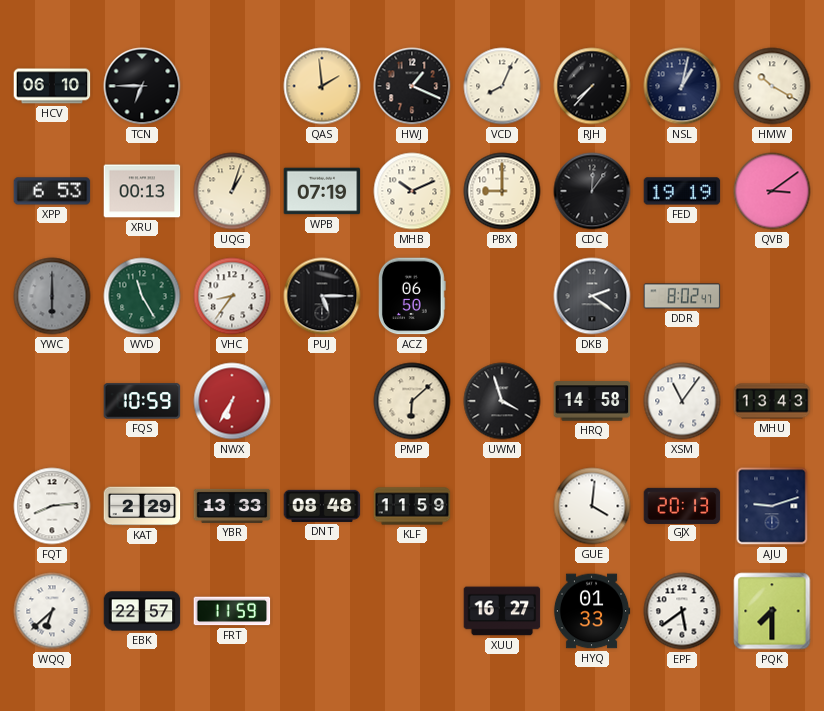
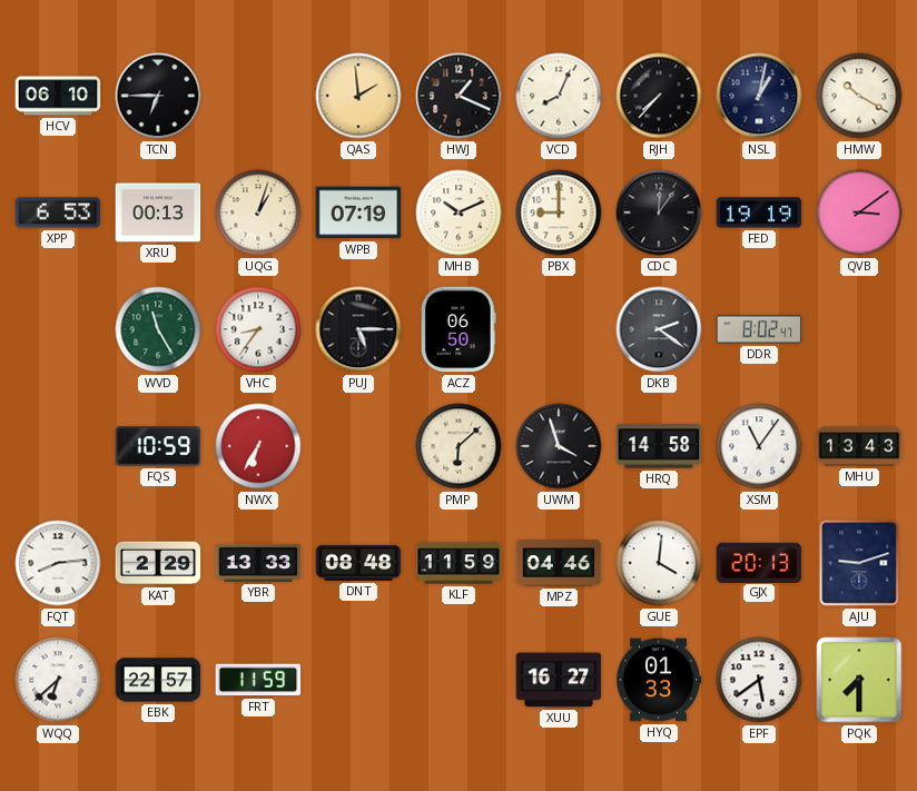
YWC: 6:00 -> none (52, 296)
MPZ: none -> 04:46 (559, 563)
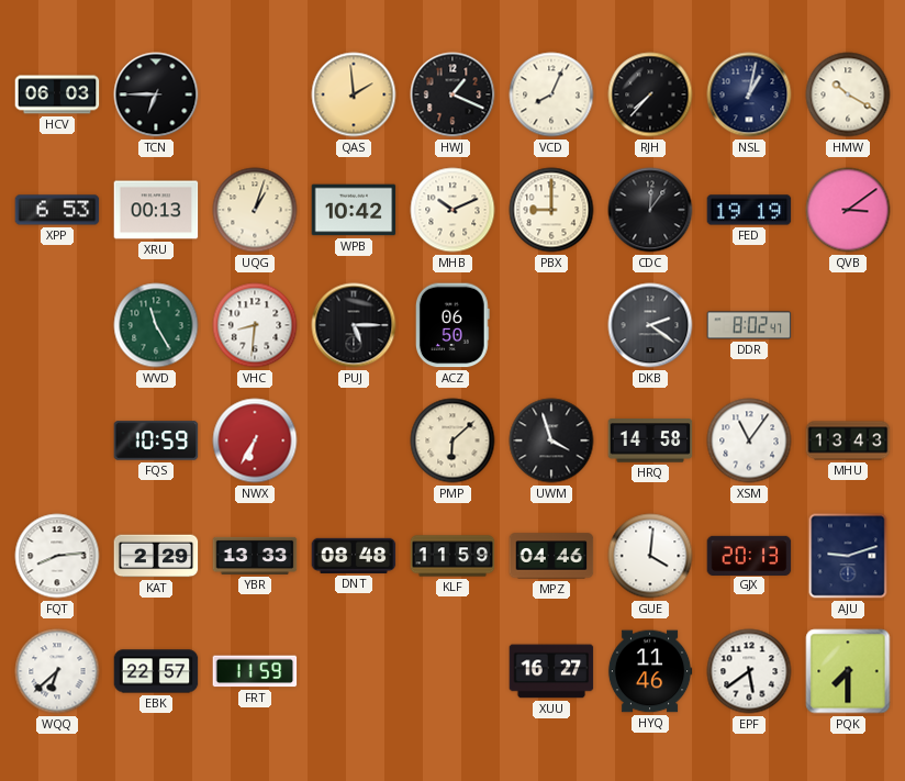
HCV: 06:10 -> 06:03 (57, 94)
WPB: 07:19 -> 10:42 (354, 210)
VHC: 8:36 -> 8:31 (255, 325)
HYQ: 01:33 -> 11:46 (650, 671)
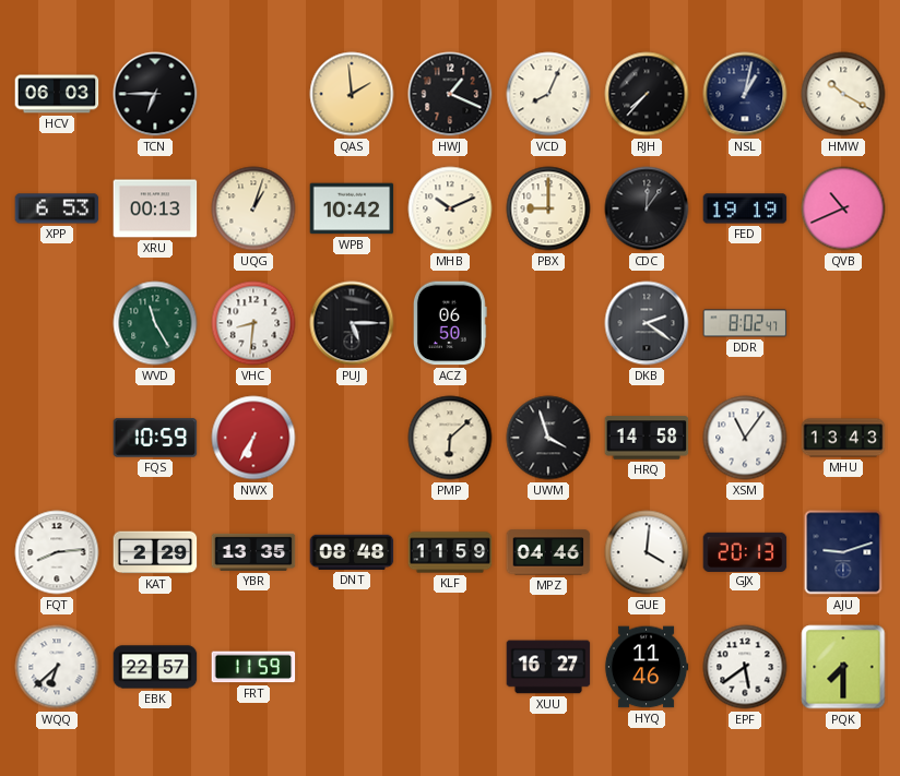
QVB: 3:09 -> 10:41 (843, 208)
YBR: 13:33 -> 13:35 (253, 552)
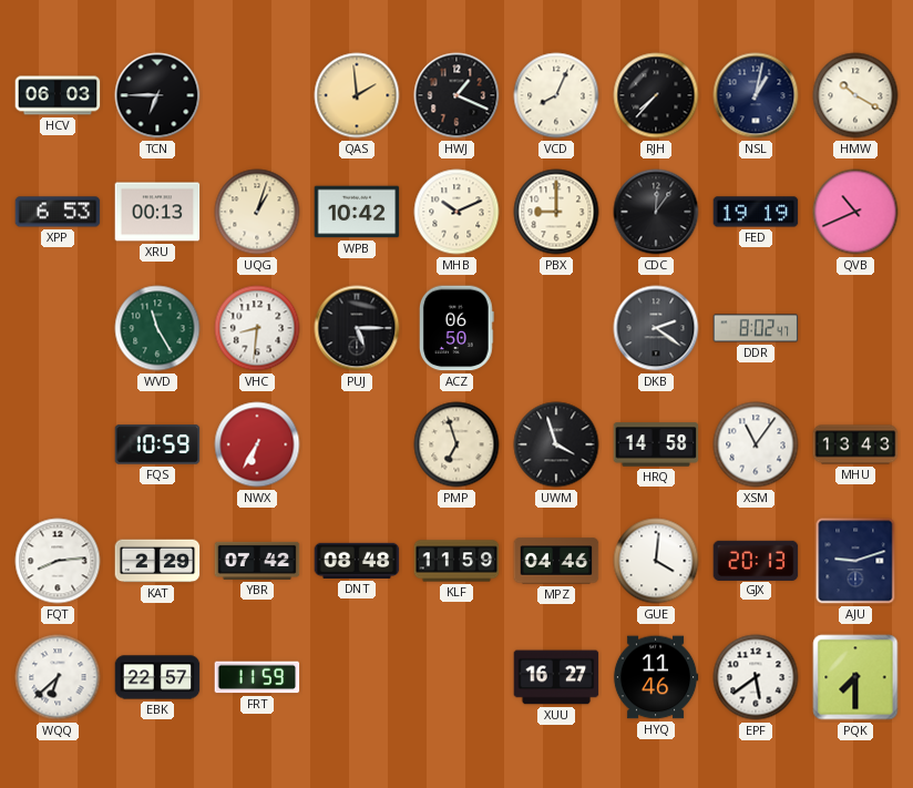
PMP: 6:08 -> 6:57 (456, 444)
YBR: 13:35 -> 07:42 (257, 561)
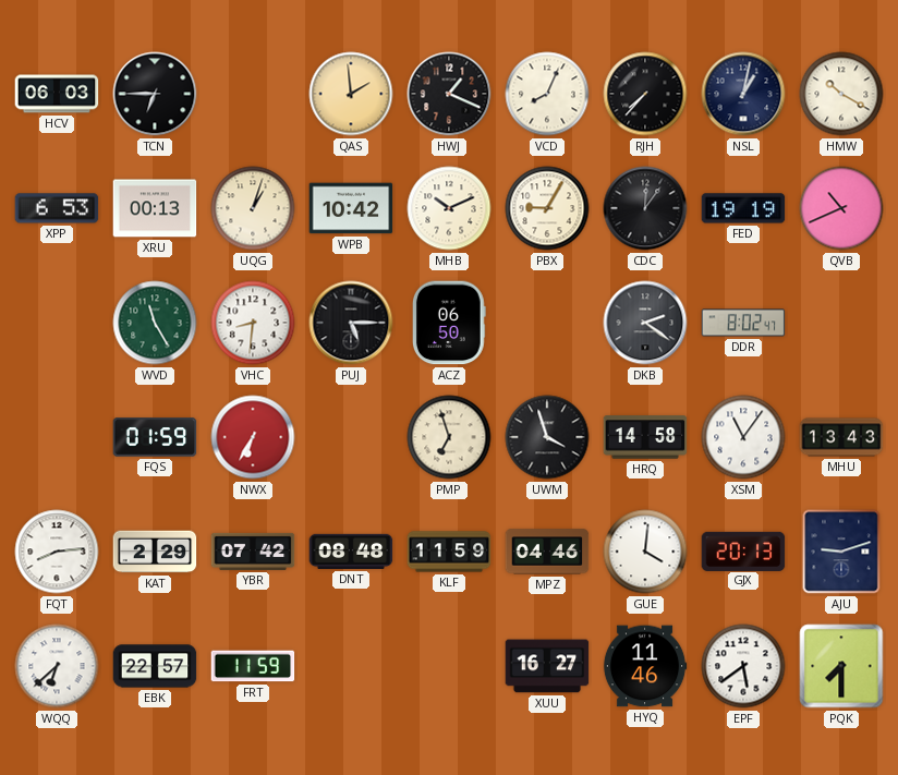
PBX: 9:00 -> 9:05 (547, 208)
FQS: 10:59 -> 01:59 (155, 437)
